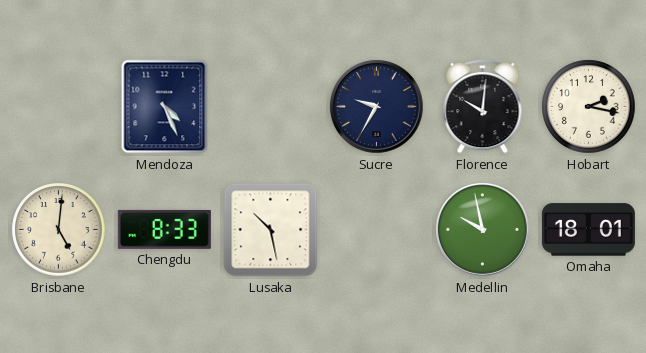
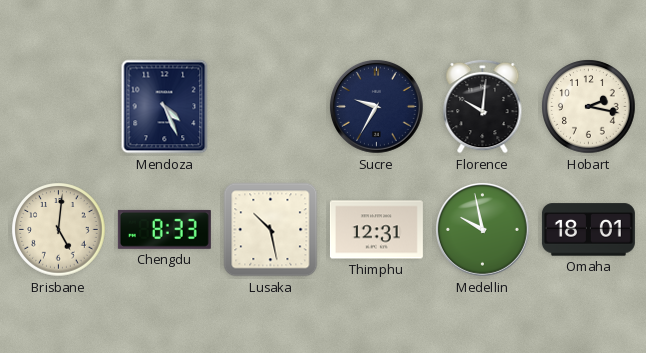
Thimphu: none -> 12:31 (376, 230)
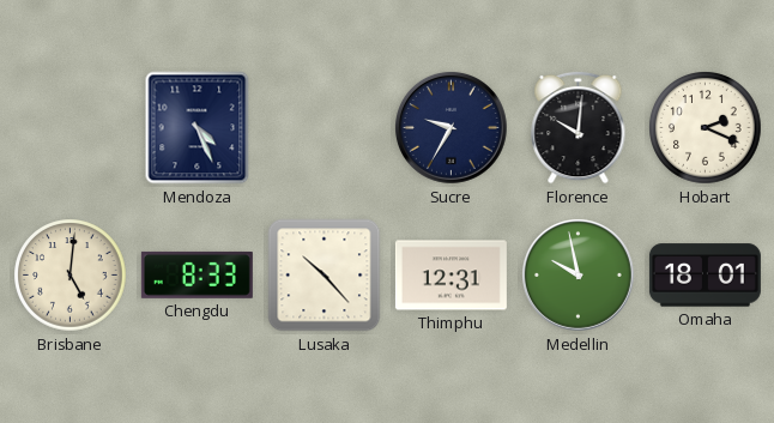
Hobart: 2:17 -> 2:19 (706, 128)
Lusaka: 10:28 -> 10:23 (325, 276)
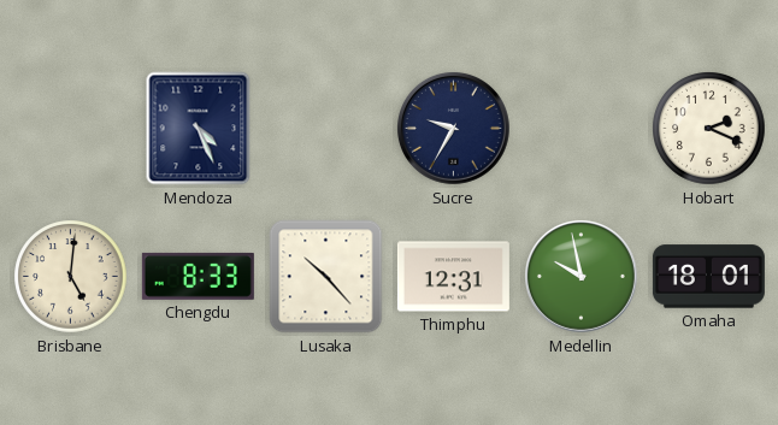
Florence: 10:01 -> none (579, 127)
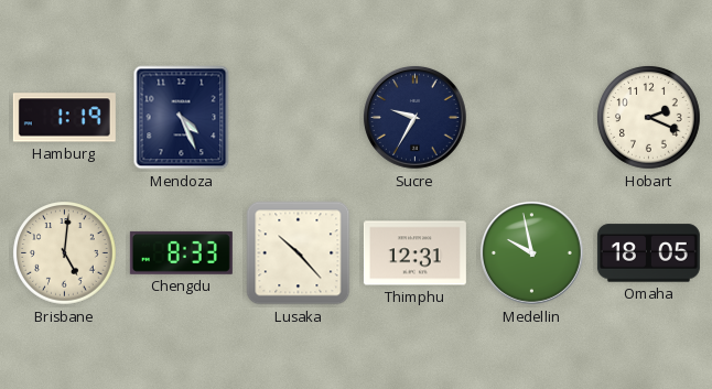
Hamburg: none -> 1:19 (64, 118)
Omaha: 18:01 -> 18:05 (648, 253)
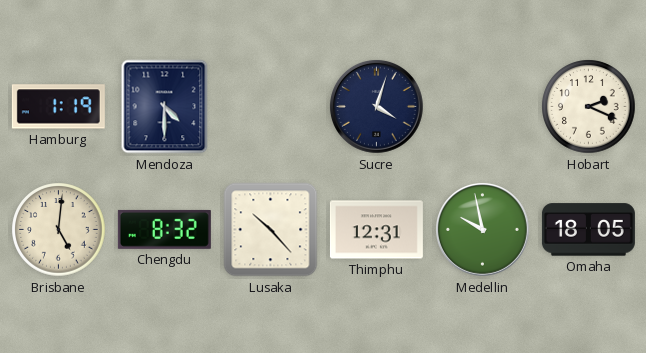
Mendoza: 4:26 -> 4:30 (165, 107)
Sucre: 9:35 -> 4:03 (376, 107)
Chengdu: 8:33 -> 8:32 (164, 229)
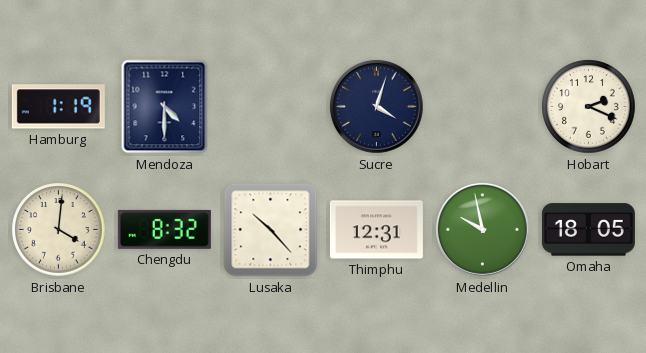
Brisbane: 5:01 -> 4:01 (59, 230)
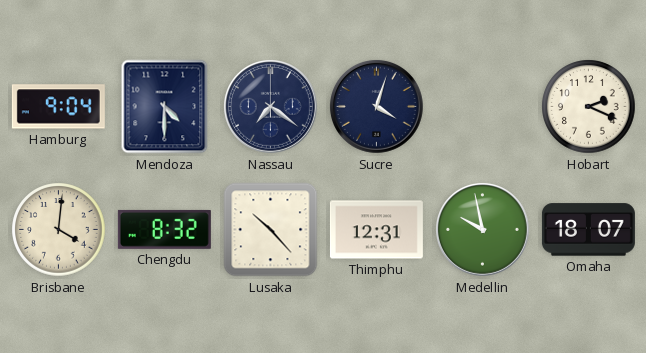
Hamburg: 1:19 -> 9:04 (58, 107)
Nassau: none -> 7:21 (270, 107)
Omaha: 18:05 -> 18:07 (588, 230)
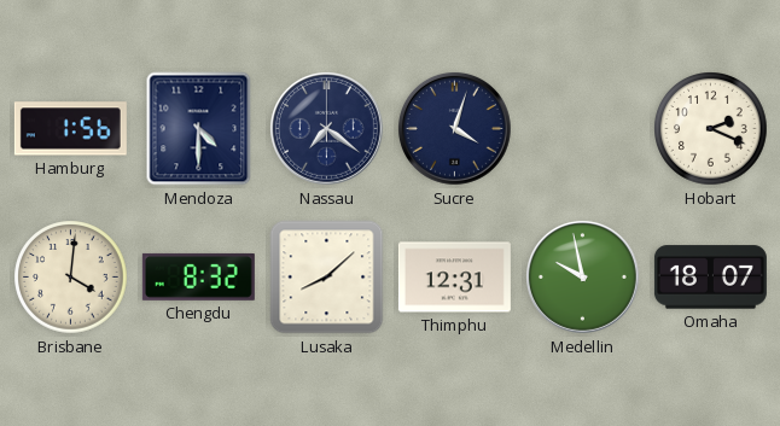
Hamburg: 9:04 -> 1:56 (70, 129)
Lusaka: 10:23 -> 8:08 (327, 278)
